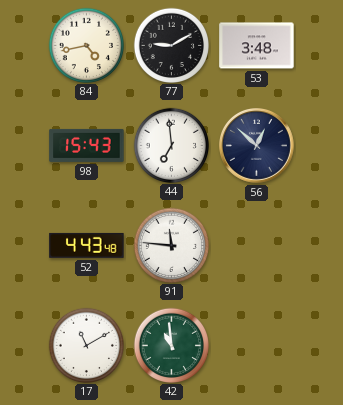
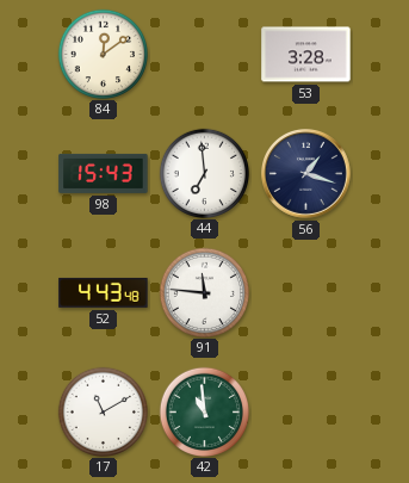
84: 4:43 -> 12:09 (103, 54)
77: 9:10 -> none (171, 45)
53: 3:48 -> 3:28 (306, 55)
56: 12:52 -> 1:18 (306, 174)
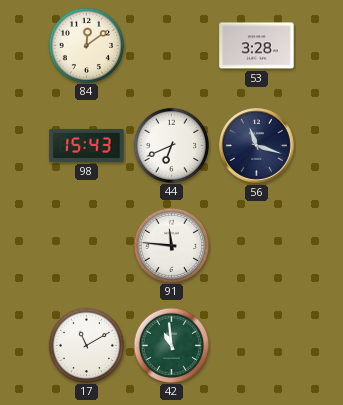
44: 6:59 -> 6:41 (171, 145)
56: 1:18 -> 11:18 (257, 146)
52: 4:43 -> none (104, 292)
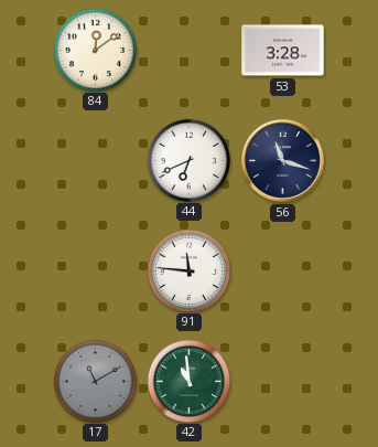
98: 15:43 -> none (87, 145)
17 dial: white -> grey (95, 381)
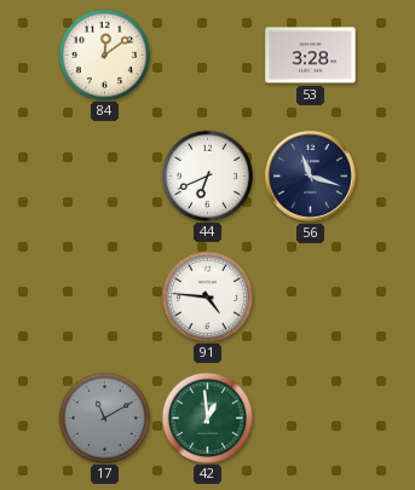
91: 11:46 -> 4:46 (207, 296)
42: 10:59 -> 12:59 (207, 417)
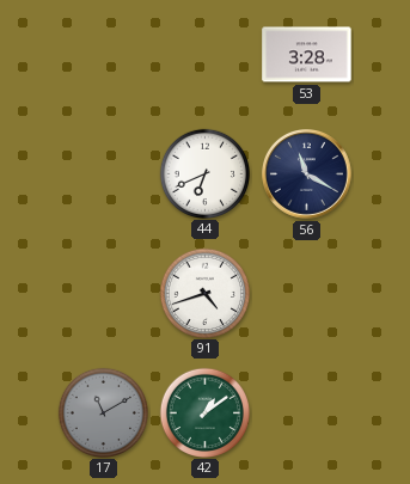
84: 12:09 -> none (104, 54)
56: 11:18 -> 11:20 (307, 174)
91: 4:46 -> 4:42 (204, 293)
42: 12:59 -> 1:09 (204, 412)
